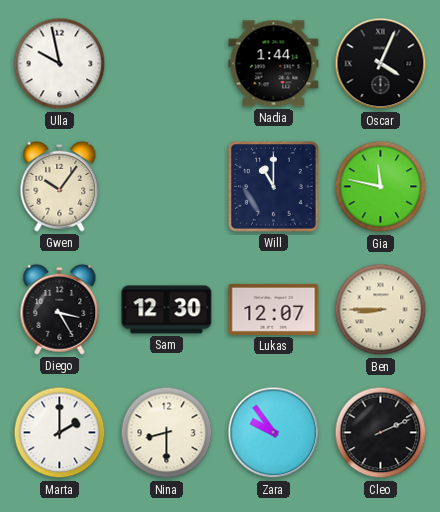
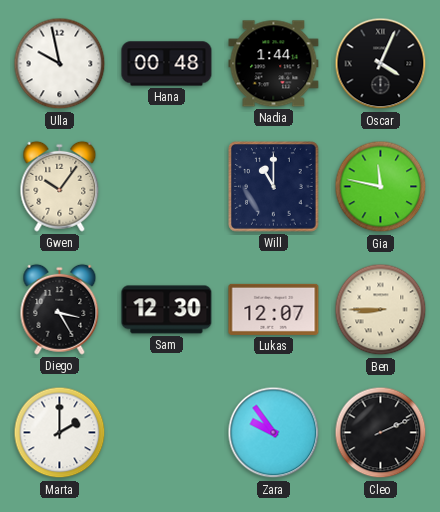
Hana: none -> 00:48 (167, 64)
Nina: 8:30 -> none (167, 433)
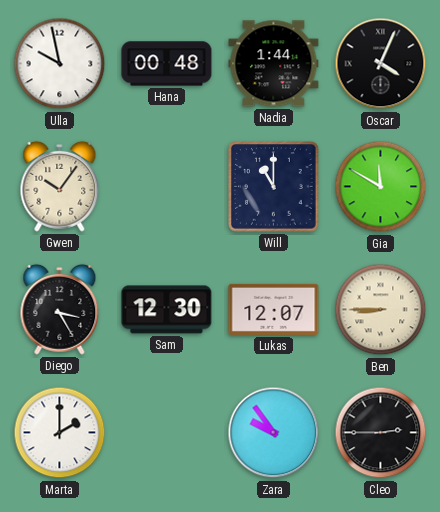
Gia: 11:47 -> 11:50 (381, 187)
Cleo: 2:11 -> 2:45 (381, 433)
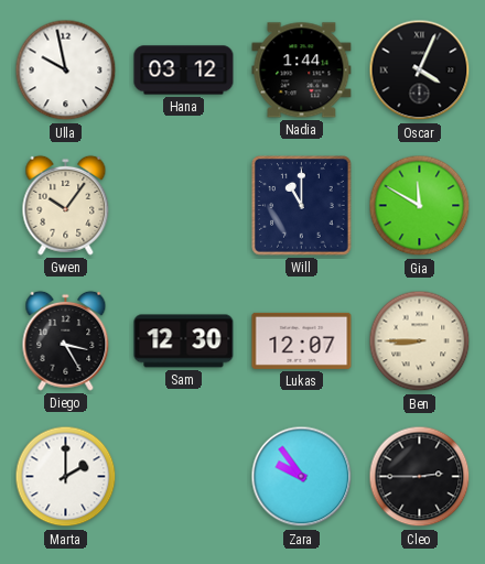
Hana: 00:48 -> 03:12 (184, 70)
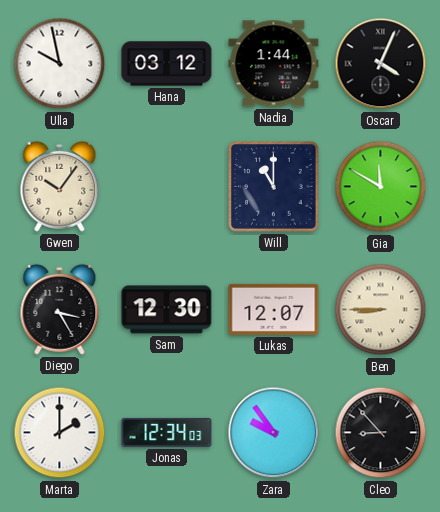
Jonas: none -> 12:34 (167, 432)
Cleo: 2:45 -> 8:53 (381, 433)
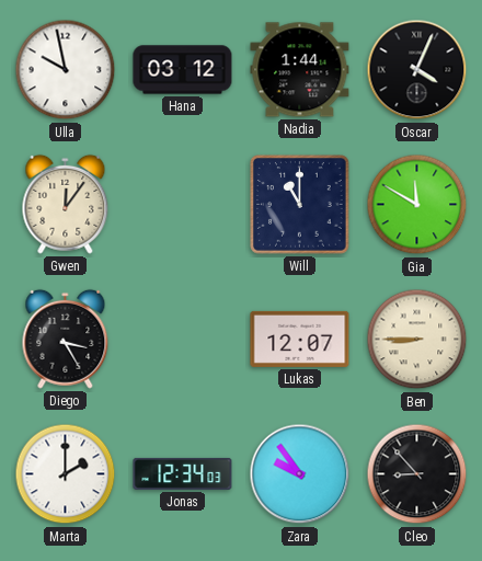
Gwen: 10:06 -> 12:06 (66, 204)
Sam: 12:30 -> none (167, 310)
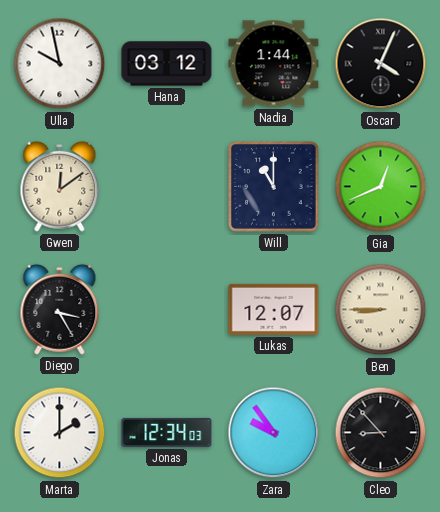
Gwen: 12:06 -> 12:09 (60, 186)
Gia: 11:50 -> 12:41 (381, 187)
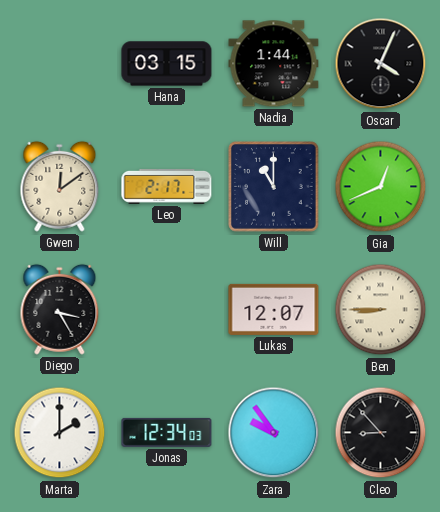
Ulla: 9:58 -> none (60, 64)
Hana: 03:12 -> 03:15 (167, 64)
Leo: none -> 2:17 (167, 186)
